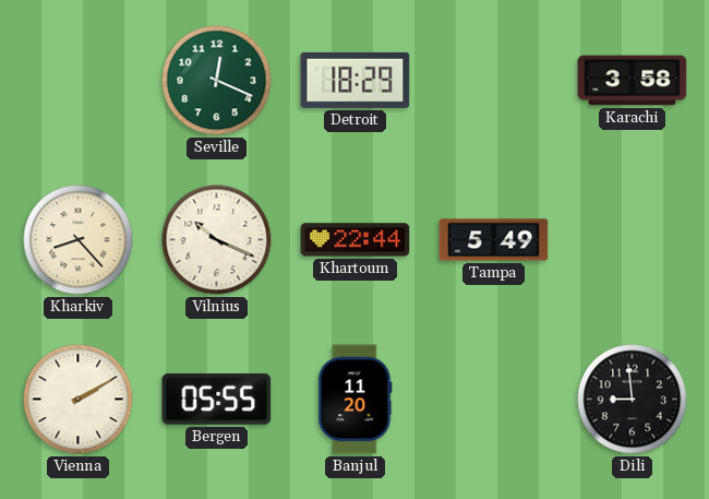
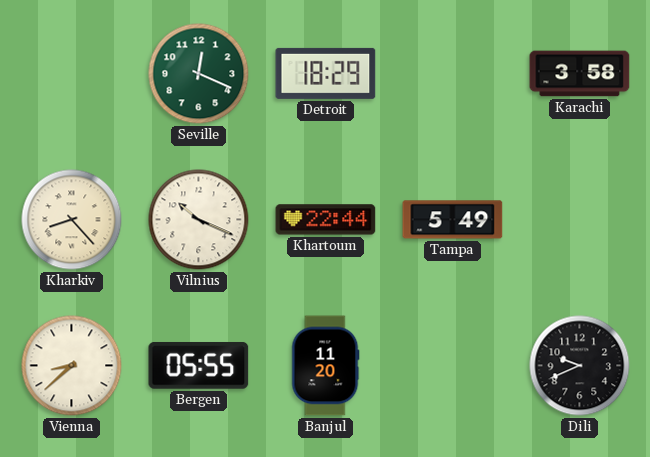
Vienna: 2:10 -> 8:38 (72, 366)
Dili: 8:59 -> 9:41 (580, 366)
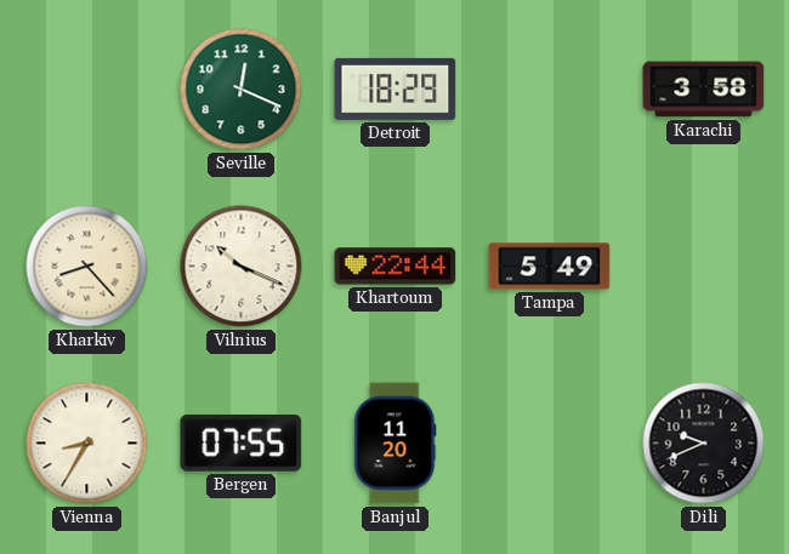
Vienna: 8:38 -> 8:35 (87, 444)
Bergen: 05:55 -> 07:55 (242, 442)
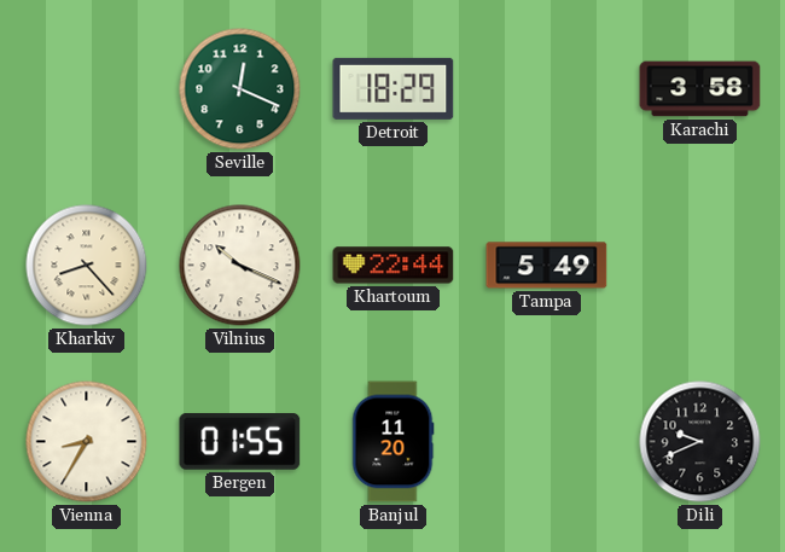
Bergen: 07:55 -> 01:55 (240, 441)
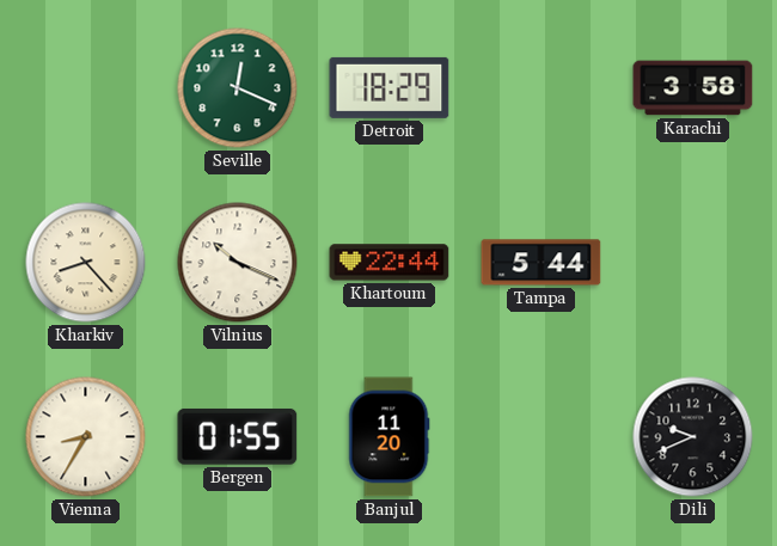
Tampa: 5:49 -> 5:44 (542, 263)
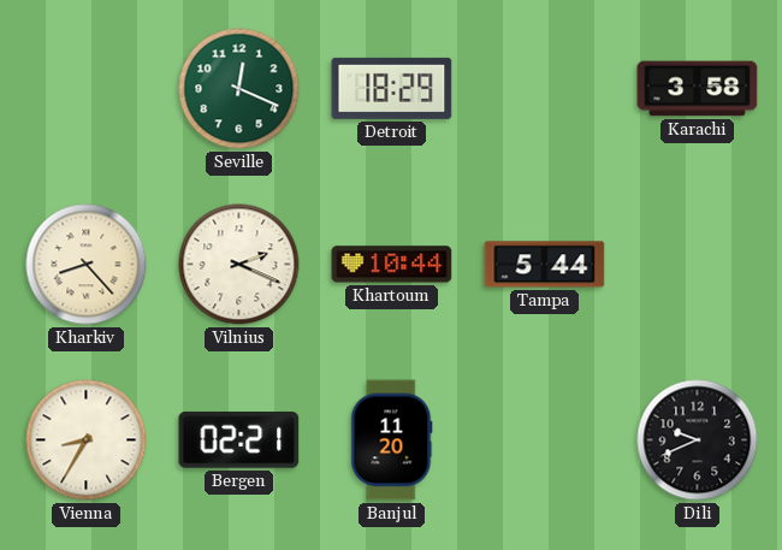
Vilnius: 10:19 -> 2:19 (239, 265)
Khartoum: 22:44 -> 10:44 (392, 265)
Bergen: 01:55 -> 02:21 (239, 439)
